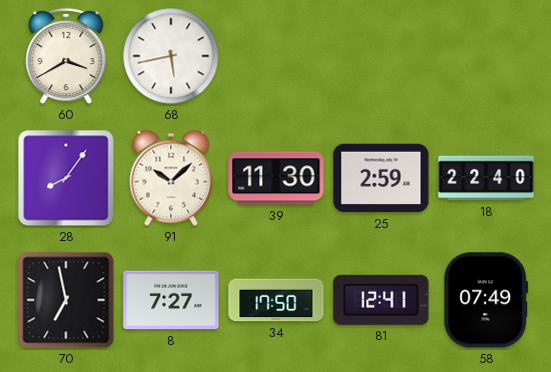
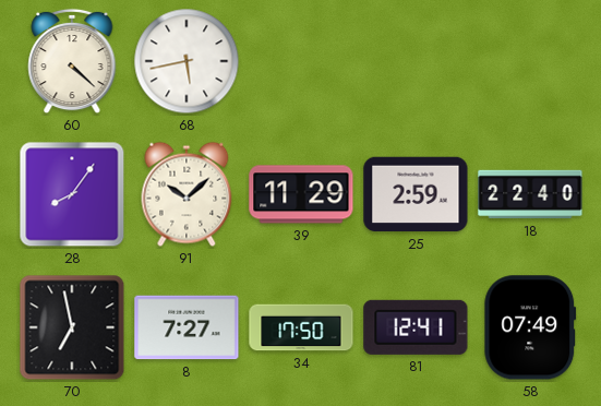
60: 3:40 -> 4:22 (72, 61)
39: 11:30 -> 11:29 (301, 194)
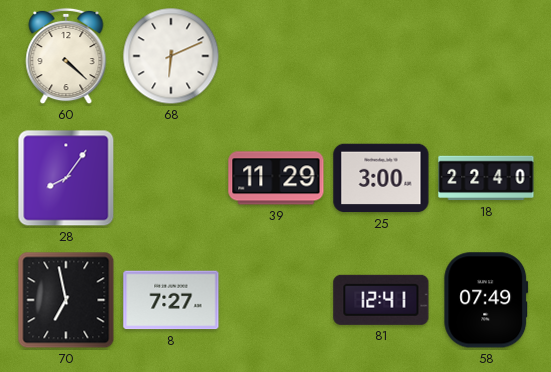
68: 5:43 -> 6:11 (171, 56)
91: 10:08 -> none (187, 194)
25: 2:59 -> 3:00 (381, 178)
34: 17:50 -> none (301, 327)
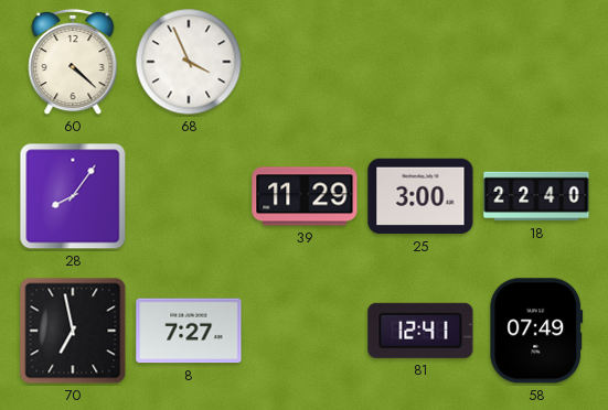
68: 6:11 -> 3:56 (189, 62)
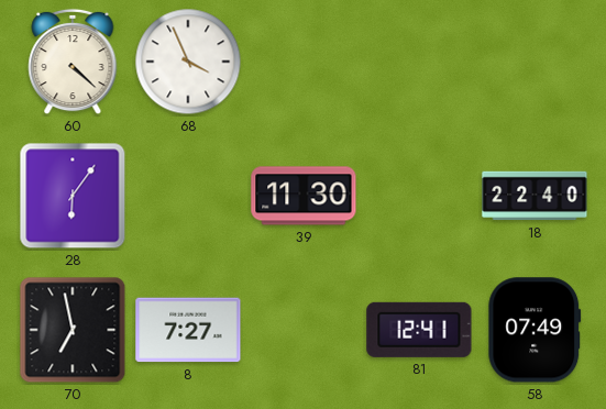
28: 8:06 -> 6:06 (73, 196)
39: 11:29 -> 11:30 (304, 196)
25: 3:00 -> none (420, 196)
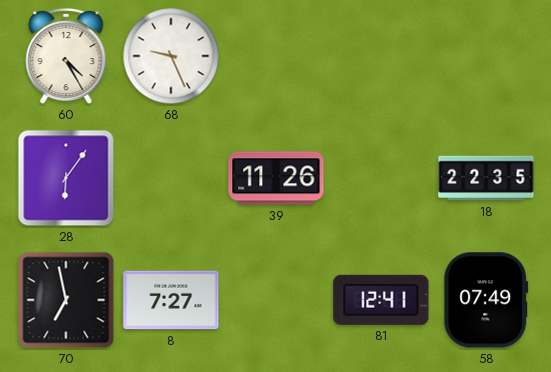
60: 4:22 -> 4:25 (66, 56)
68: 3:56 -> 9:26 (171, 56)
39: 11:30 -> 11:26 (276, 178)
18: 22:40 -> 22:35 (486, 178)
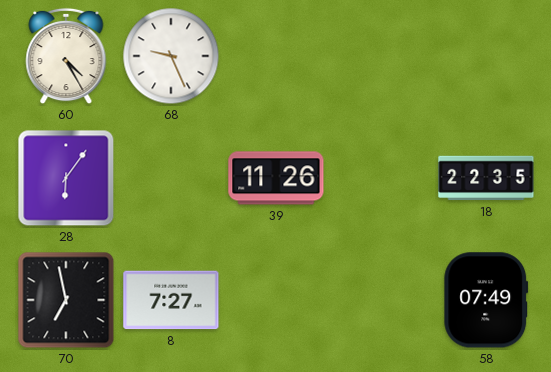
81: 12:41 -> none (381, 300)
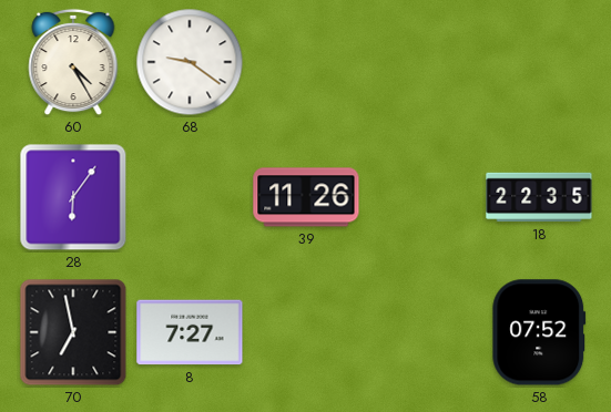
68: 9:26 -> 9:21 (190, 62)
58: 07:49 -> 07:52 (539, 332)
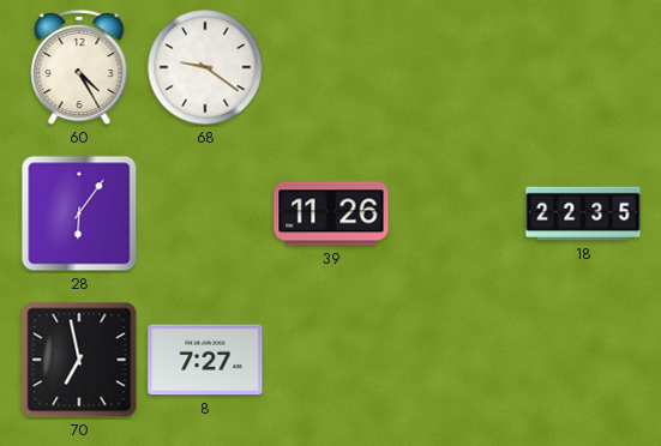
58: 07:52 -> none (539, 332)
